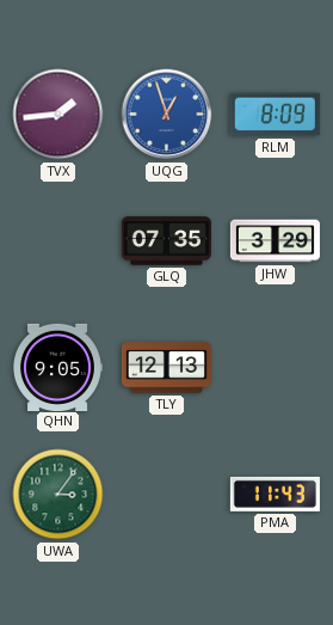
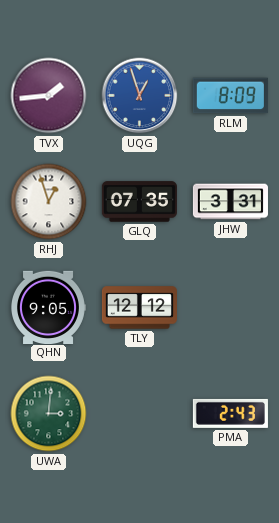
RHJ: none -> 12:57 (49, 202)
JHW: 3:29 -> 3:31 (230, 202)
TLY: 12:13 -> 12:12 (139, 308)
UWA: 3:06 -> 3:01 (49, 414)
PMA: 11:43 -> 2:43 (230, 413)
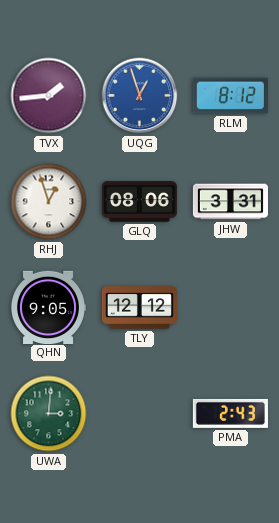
RLM: 8:09 -> 8:12 (230, 96)
GLQ: 07:35 -> 08:06 (139, 202)
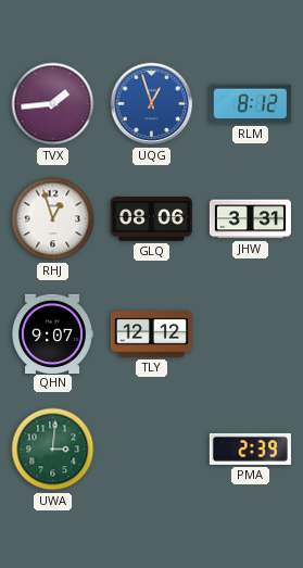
QHN: 9:05 -> 9:07 (53, 333)
PMA: 2:43 -> 2:39 (250, 449)
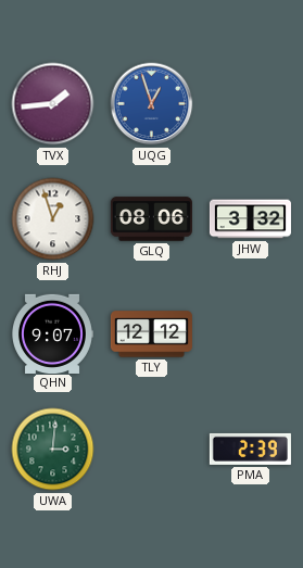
RLM: 8:12 -> none (250, 104)
JHW: 3:31 -> 3:32 (250, 219)
